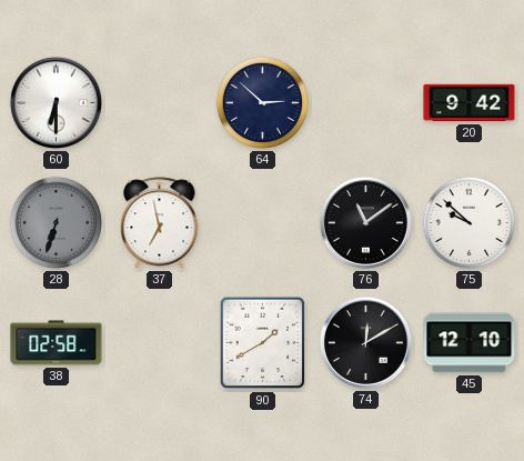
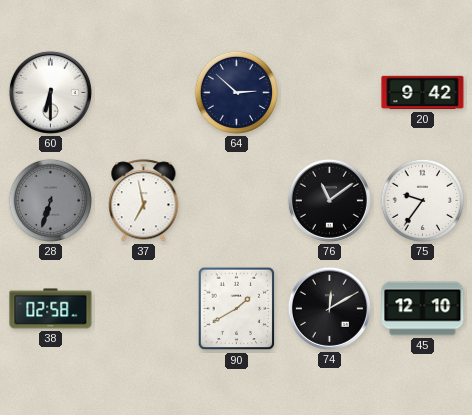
75: 9:52 -> 9:36 (422, 200)
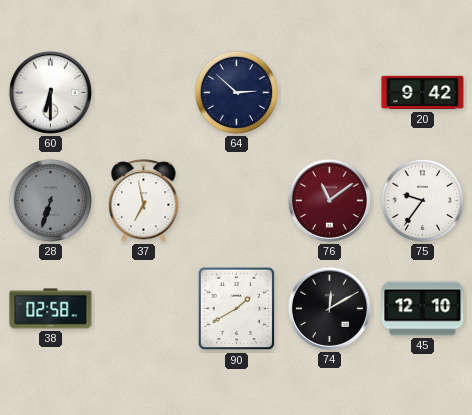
76 dial: black -> burgundy (329, 200)
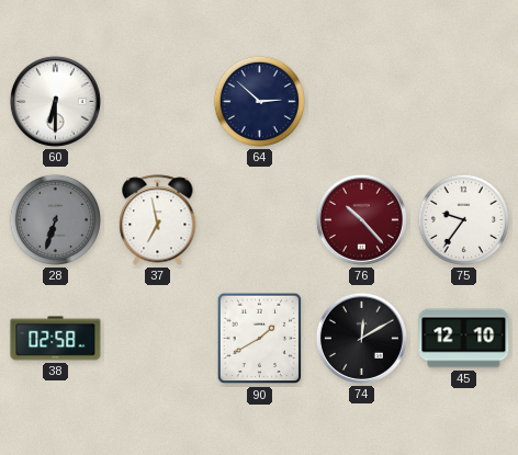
20: 9:42 -> none (423, 93)
76: 11:09 -> 10:23 (361, 219)
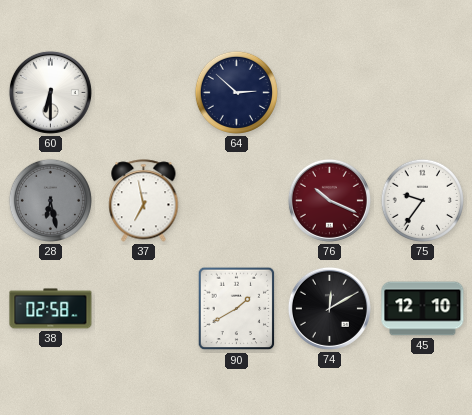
28: 6:33 -> 6:28 (50, 200)
76: 10:23 -> 10:19 (329, 200)
